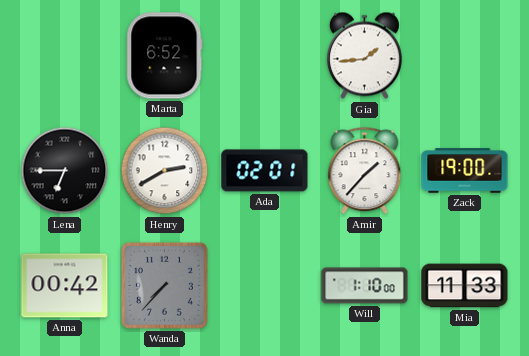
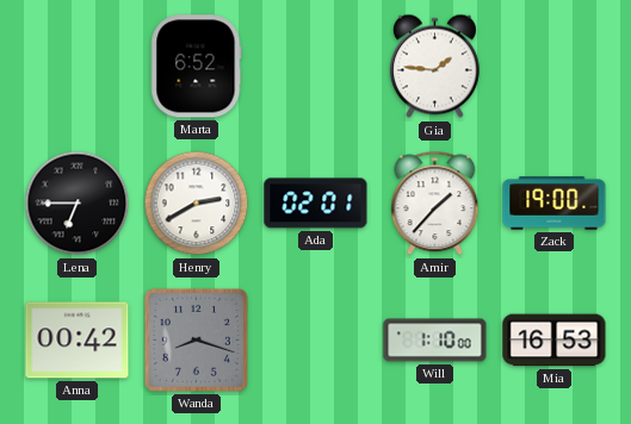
Gia: 1:44 -> 1:46 (434, 67)
Wanda: 7:37 -> 8:18 (196, 339)
Mia: 11:33 -> 16:53 (555, 341)
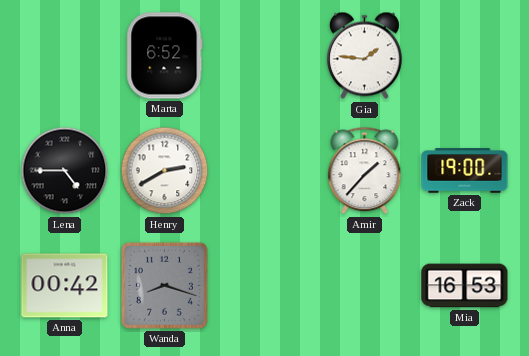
Lena: 6:45 -> 4:45 (65, 171)
Ada: 02:01 -> none (316, 204)
Will: 1:10 -> none (435, 341)
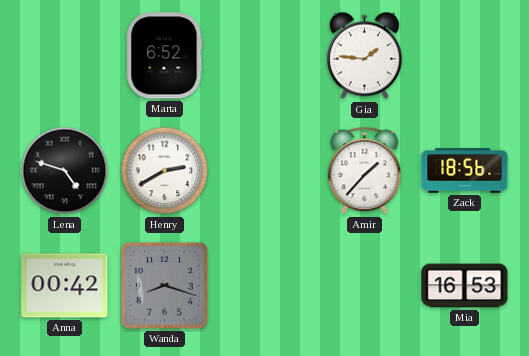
Lena: 4:45 -> 4:48 (65, 171)
Zack: 19:00 -> 18:56 (465, 171)
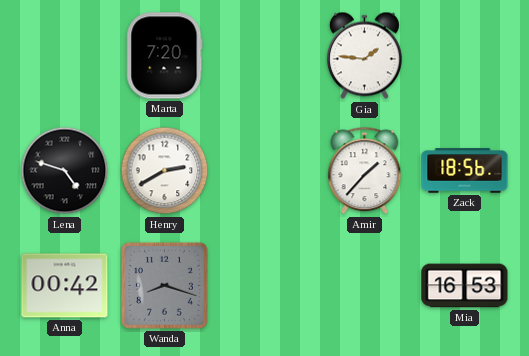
Marta: 6:52 -> 7:20 (165, 56)
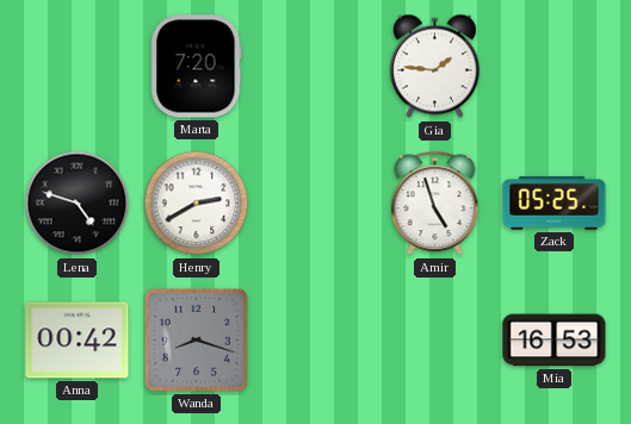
Amir: 1:37 -> 4:57 (435, 204)
Zack: 18:56 -> 05:25 (555, 204)
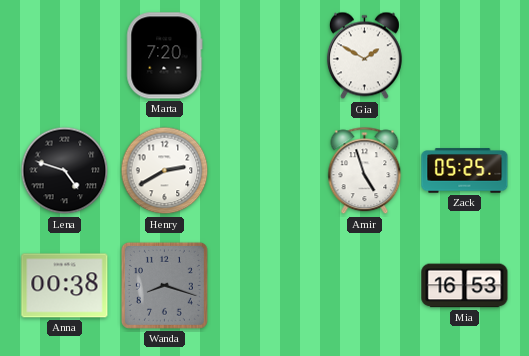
Gia: 1:46 -> 1:50 (364, 56)
Anna: 00:42 -> 00:38 (65, 286)
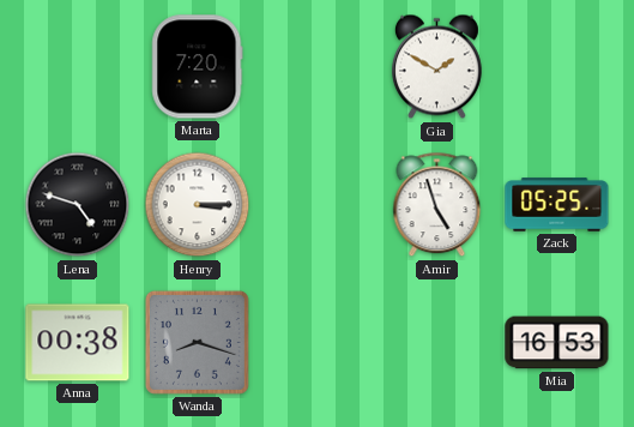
Henry: 2:40 -> 3:15 (198, 205)
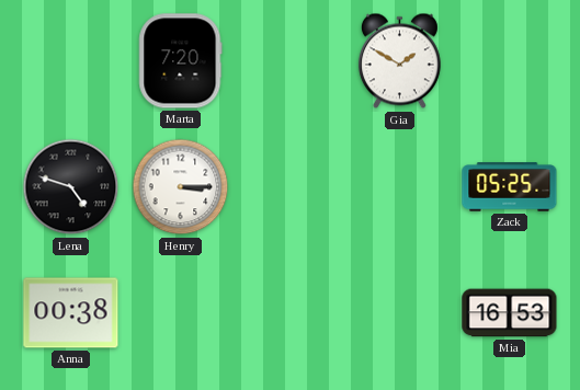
Amir: 4:57 -> none (437, 205)
Wanda: 8:18 -> none (197, 342)
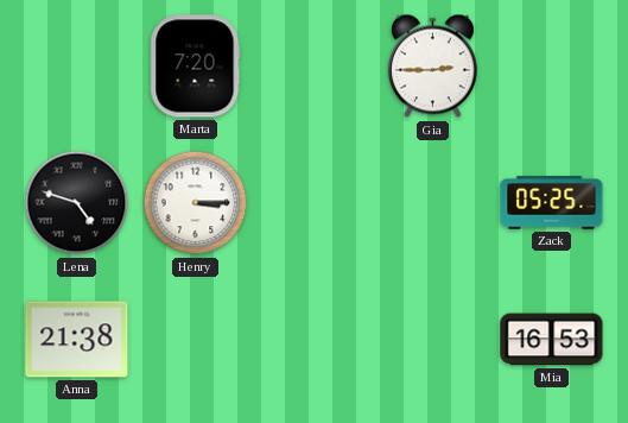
Gia: 1:50 -> 2:45 (432, 67)
Anna: 00:38 -> 21:38 (77, 340)
